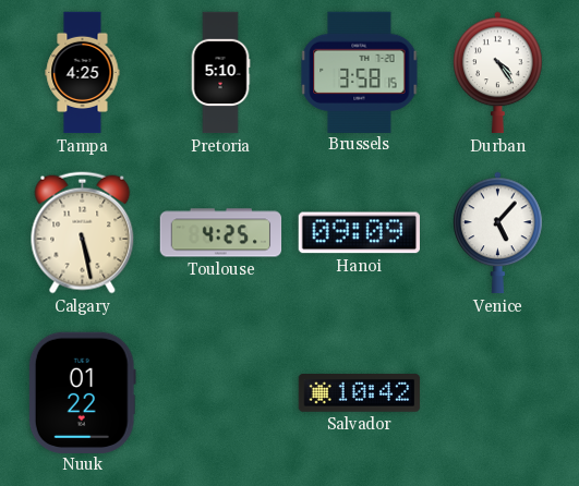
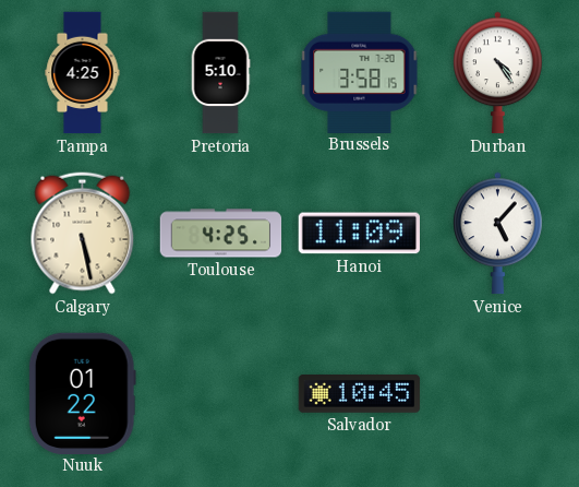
Hanoi: 09:09 -> 11:09 (359, 234)
Salvador: 10:42 -> 10:45 (360, 394)
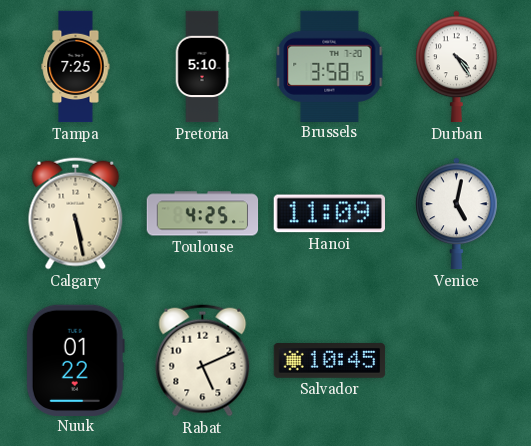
Tampa: 4:25 -> 7:25 (76, 67)
Venice: 5:07 -> 5:02 (457, 214)
Rabat: none -> 5:11 (203, 361)
